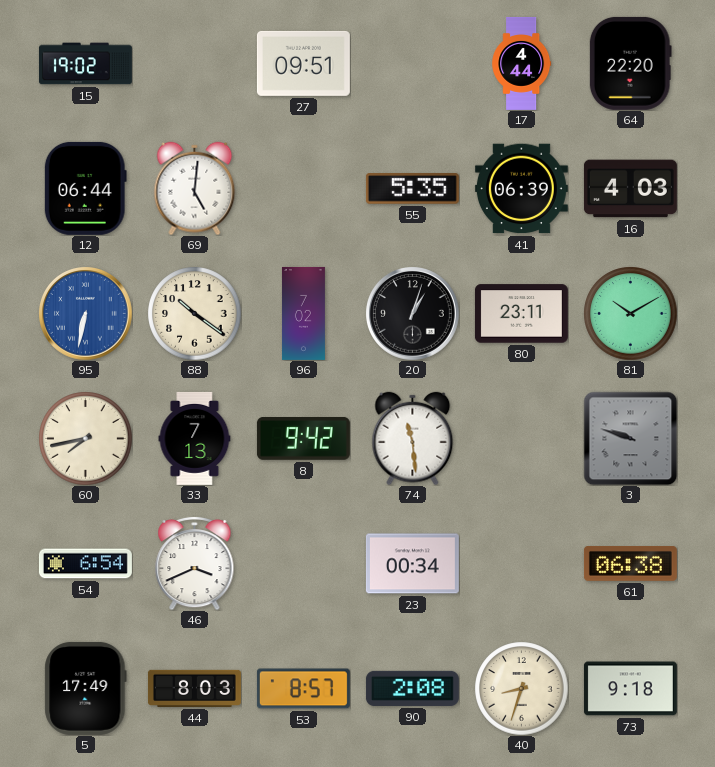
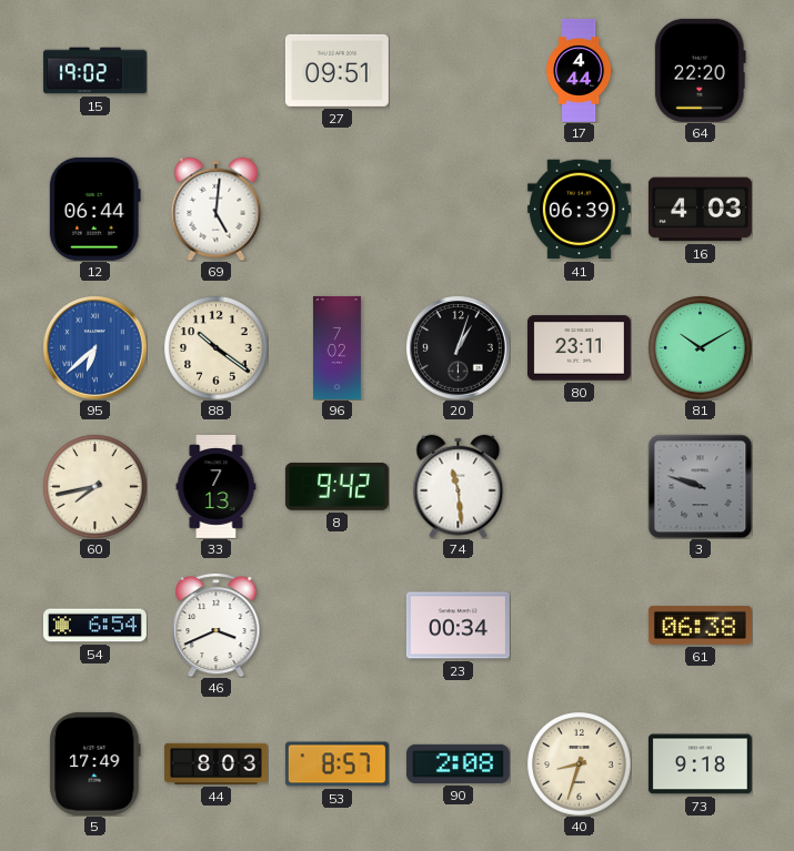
55: 5:35 -> none (412, 189)
95: 6:32 -> 6:38 (96, 348)
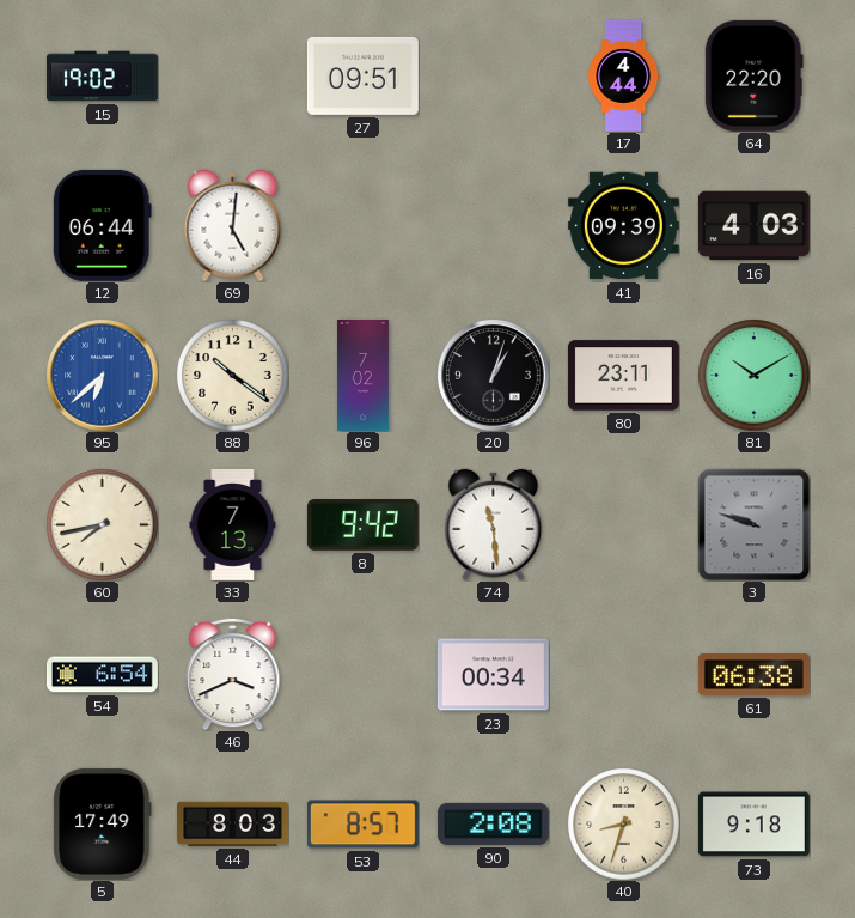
41: 06:39 -> 09:39 (623, 226)
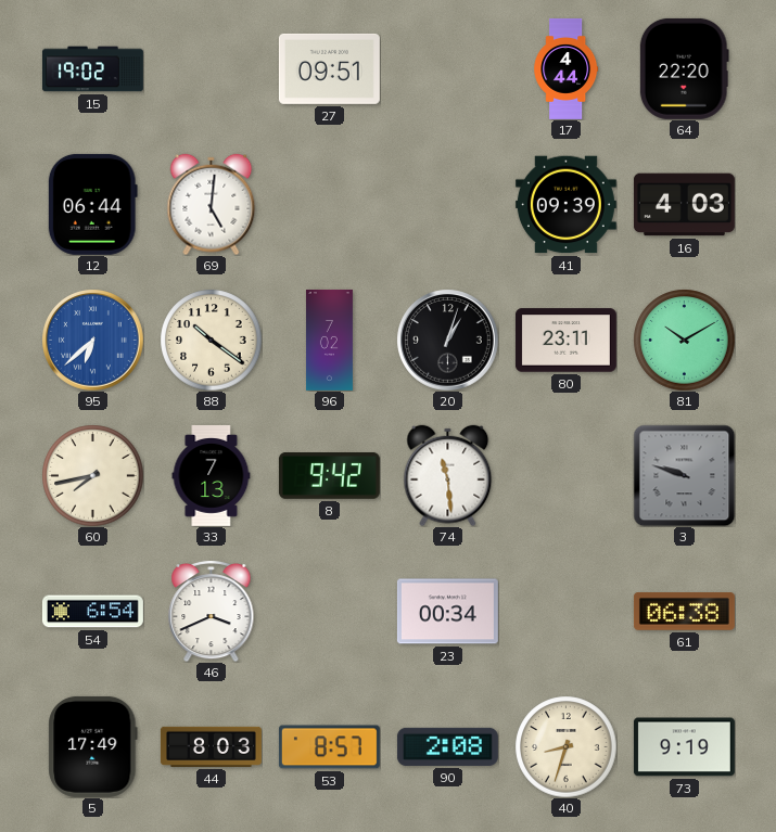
73: 9:18 -> 9:19 (684, 747)
